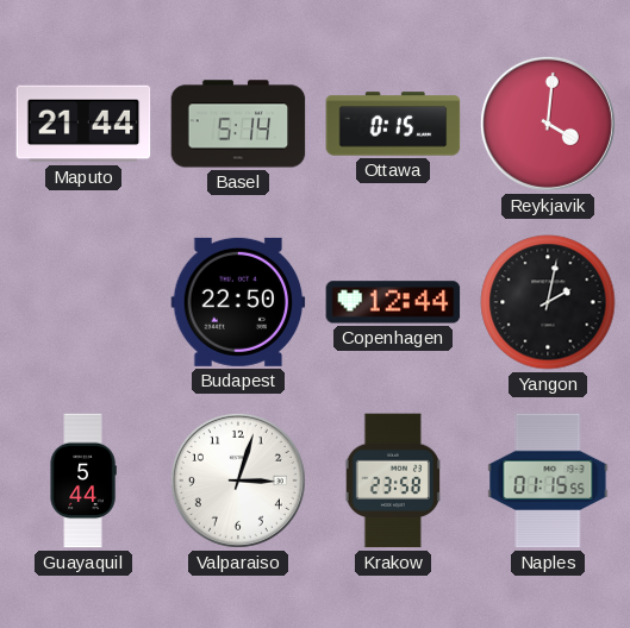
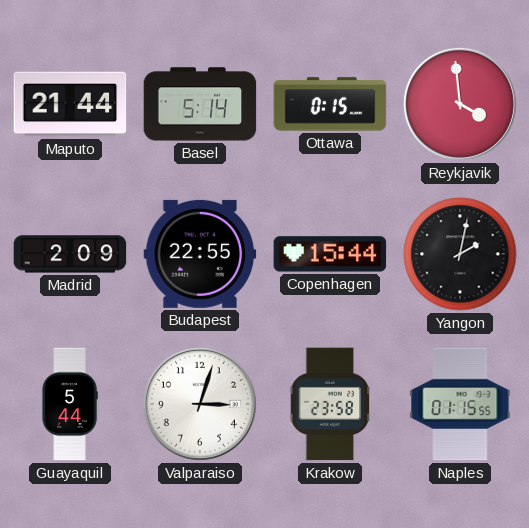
Reykjavik: 4:01 -> 3:59 (460, 104)
Madrid: none -> 2:09 (70, 254)
Budapest: 22:50 -> 22:55 (200, 254)
Copenhagen: 12:44 -> 15:44 (330, 254)
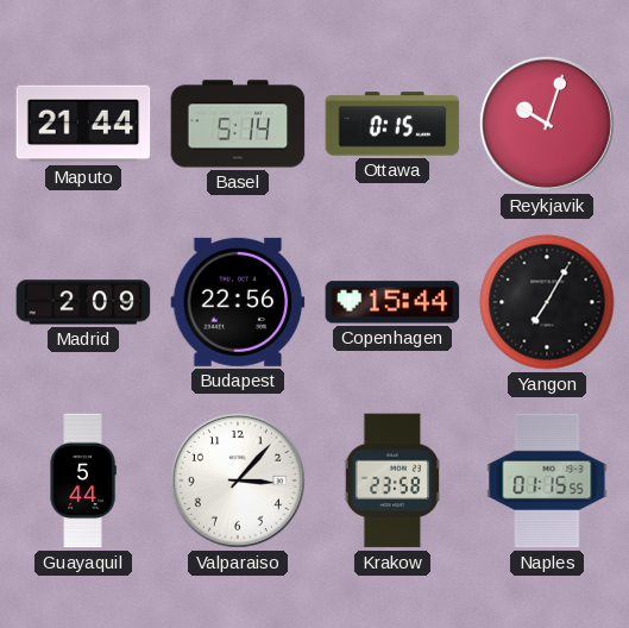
Reykjavik: 3:59 -> 10:03 (547, 124)
Budapest: 22:55 -> 22:56 (238, 302)
Yangon: 2:02 -> 7:05 (547, 302)
Valparaiso: 3:03 -> 3:07 (238, 481)
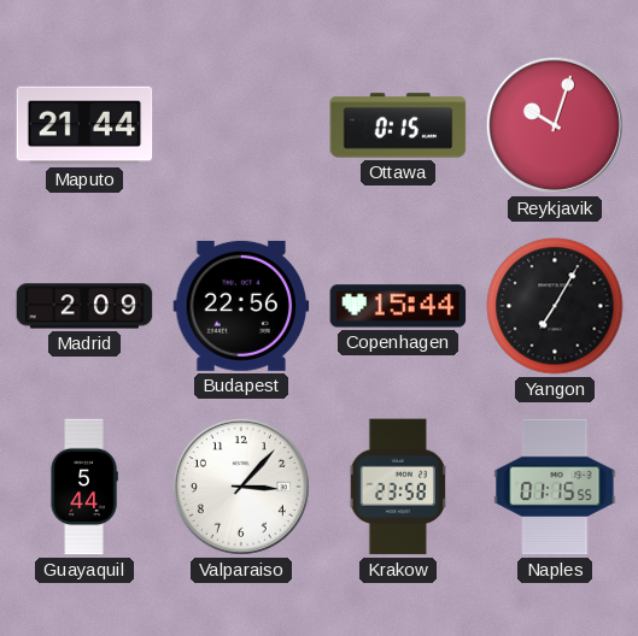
Basel: 5:14 -> none (238, 124)
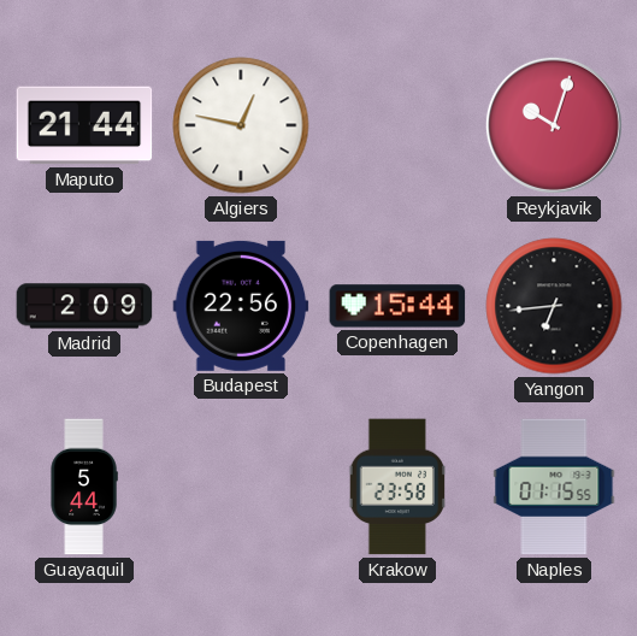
Algiers: none -> 12:47 (241, 125)
Ottawa: 0:15 -> none (398, 125)
Yangon: 7:05 -> 6:44 (554, 306)
Valparaiso: 3:07 -> none (241, 487)
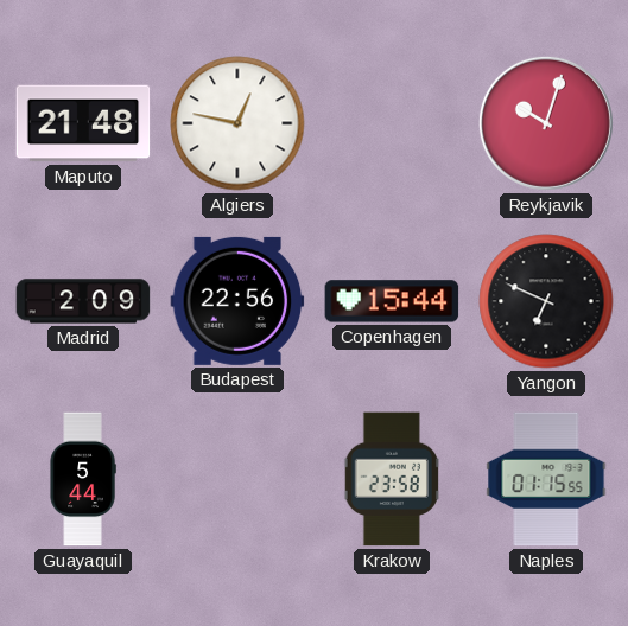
Maputo: 21:44 -> 21:48 (83, 123)
Yangon: 6:44 -> 6:49 (546, 301)
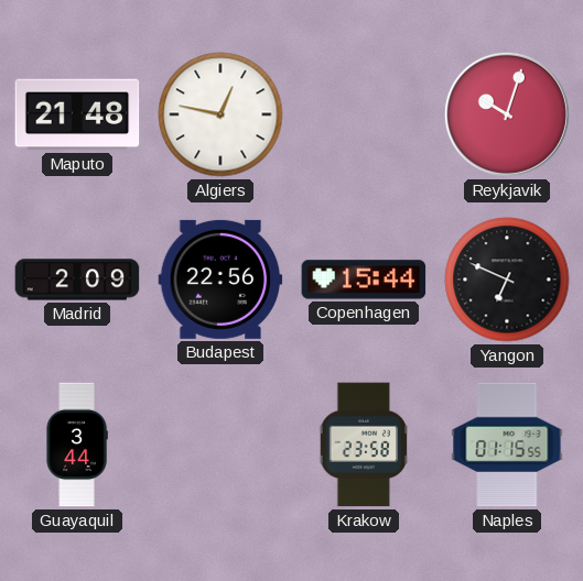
Guayaquil: 5:44 -> 3:44 (77, 445)
